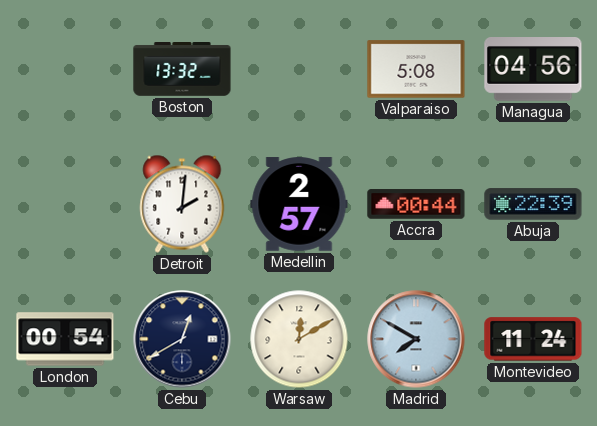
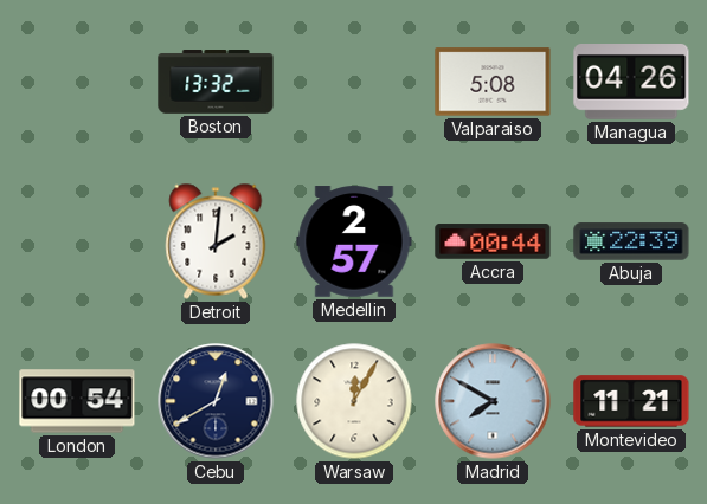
Managua: 04:56 -> 04:26 (631, 83)
Warsaw: 12:10 -> 12:05 (354, 401)
Montevideo: 11:24 -> 11:21 (631, 401)
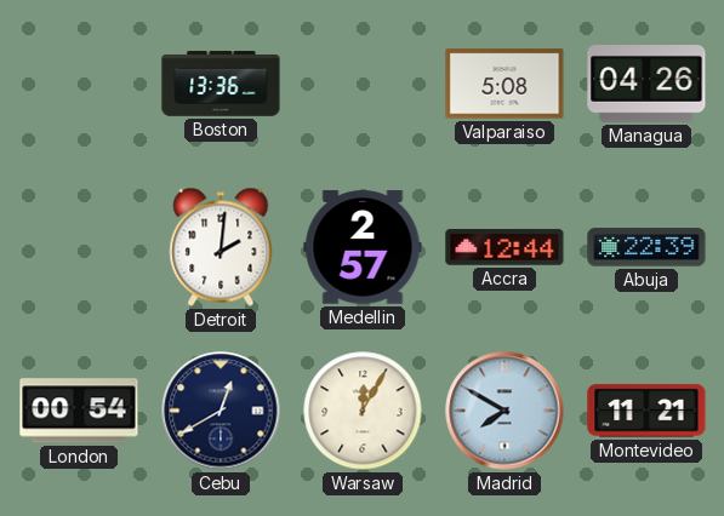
Boston: 13:32 -> 13:36 (221, 85)
Accra: 00:44 -> 12:44 (504, 247)
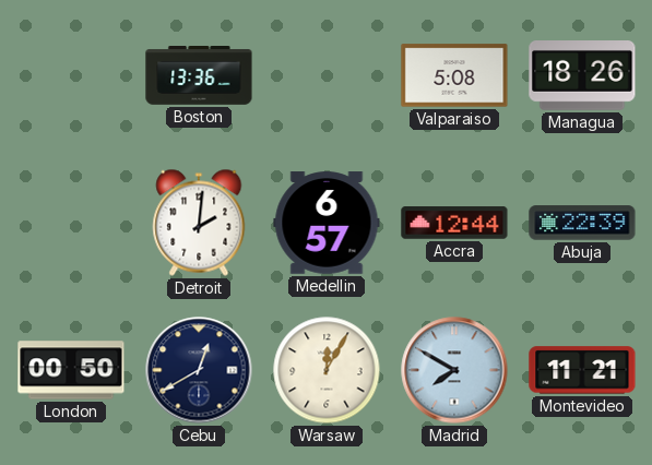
Managua: 04:26 -> 18:26 (582, 76)
Medellin: 2:57 -> 6:57 (327, 223)
London: 00:54 -> 00:50 (71, 370)
